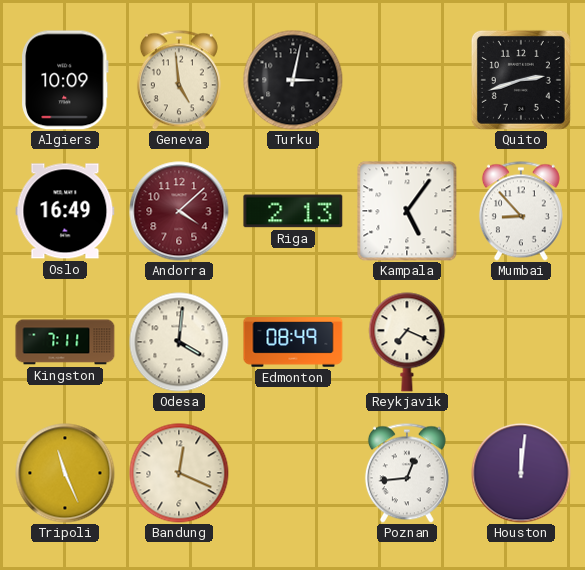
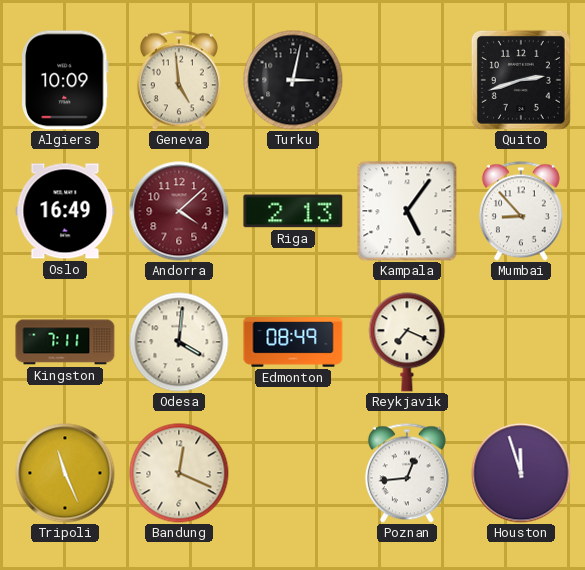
Houston: 12:01 -> 11:57 (521, 473)
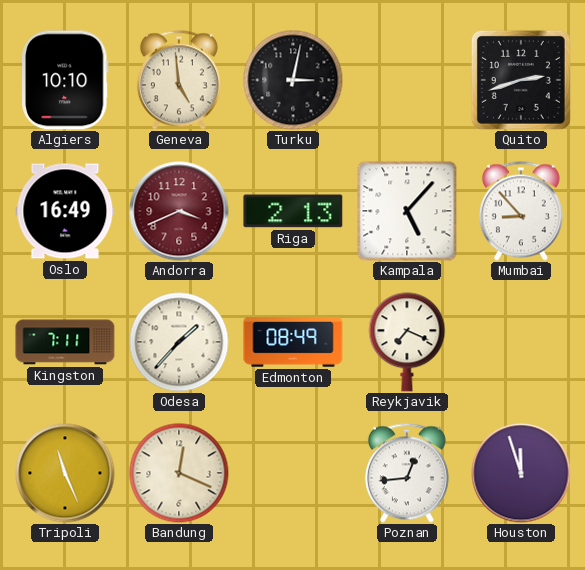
Algiers: 10:09 -> 10:10 (66, 80)
Andorra: 4:08 -> 3:41 (179, 211)
Kampala: 5:06 -> 5:07 (407, 211)
Odesa: 4:01 -> 1:37 (179, 342)
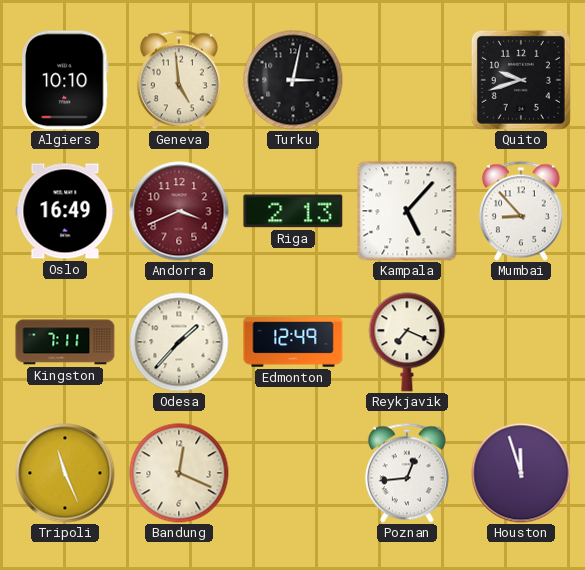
Quito: 2:42 -> 9:42 (521, 80)
Edmonton: 08:49 -> 12:49 (293, 342)
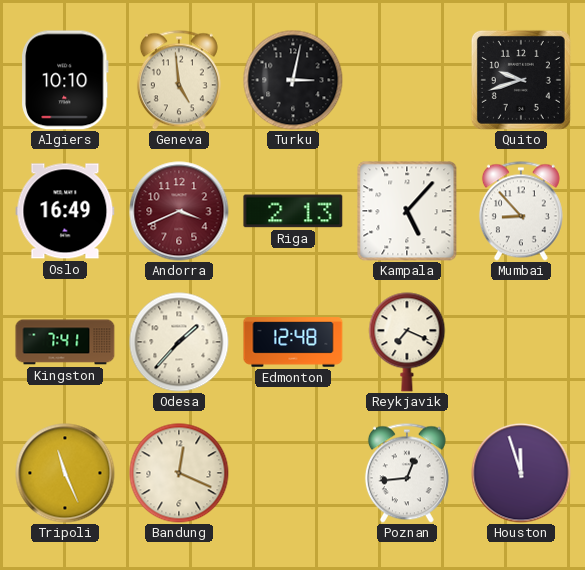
Kingston: 7:11 -> 7:41 (65, 342)
Edmonton: 12:49 -> 12:48 (293, 342)
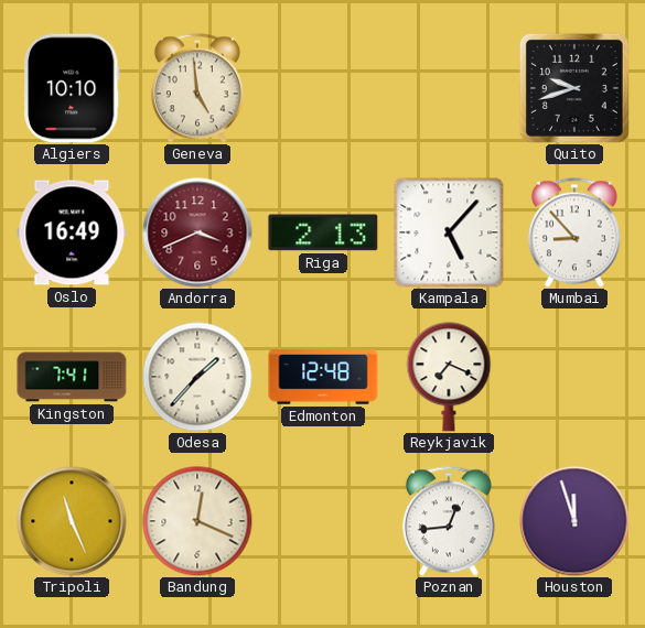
Turku: 3:02 -> none (293, 80)
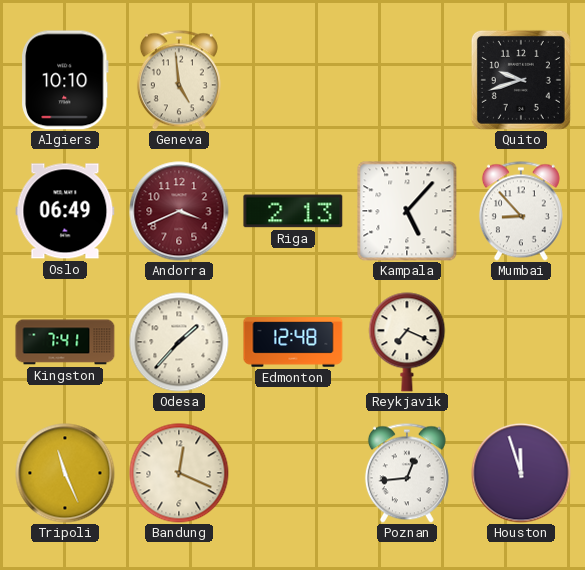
Oslo: 16:49 -> 06:49 (65, 211)
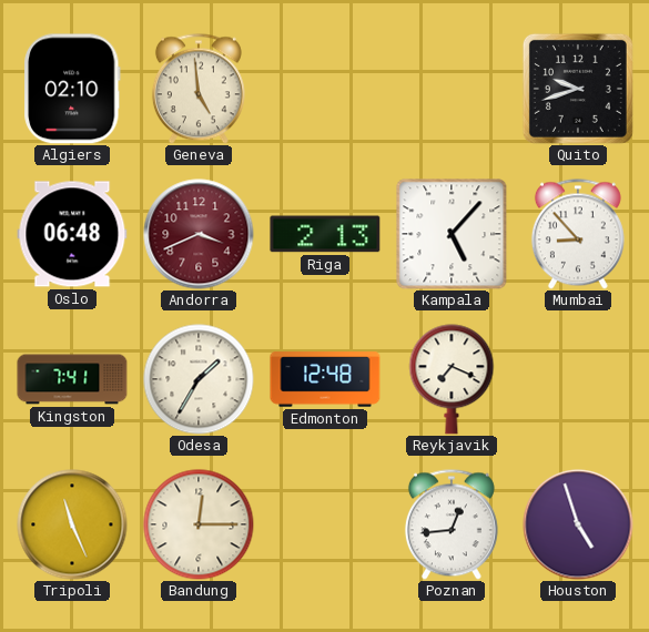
Algiers: 10:10 -> 02:10 (73, 89)
Oslo: 06:49 -> 06:48 (72, 234)
Odesa: 1:37 -> 1:35 (199, 379)
Bandung: 12:19 -> 12:15 (199, 524)
Houston: 11:57 -> 4:57 (578, 524)
